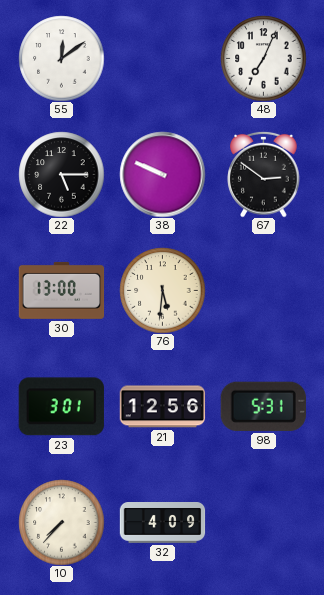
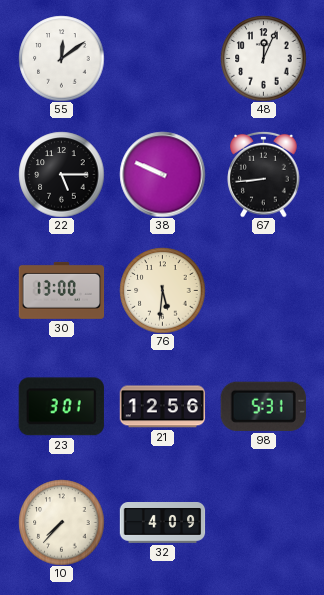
48: 7:04 -> 12:04 (263, 58)
67: 2:51 -> 8:44 (264, 174)
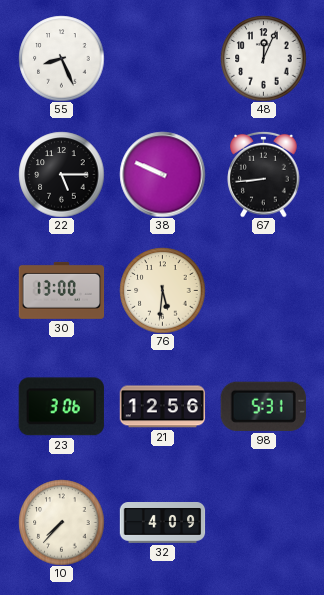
55: 12:09 -> 8:26 (61, 58)
23: 3:01 -> 3:06 (61, 407)
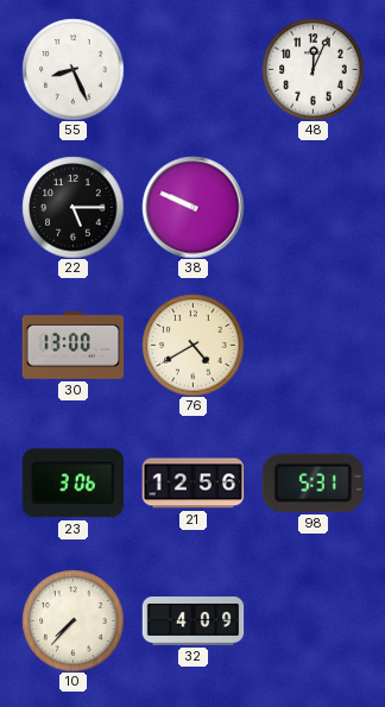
67: 8:44 -> none (264, 174)
76: 5:31 -> 4:40 (192, 345)
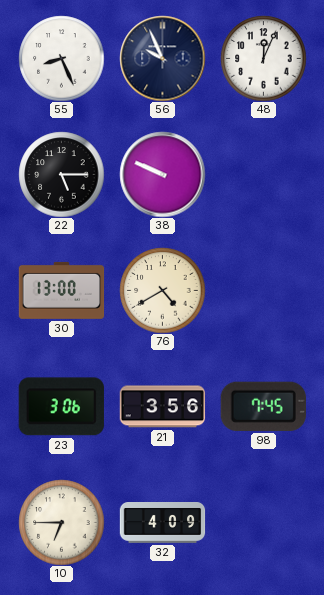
56: none -> 9:56 (162, 58)
21: 12:56 -> 3:56 (162, 407)
98: 5:31 -> 7:45 (263, 406)
10: 7:37 -> 6:45 (61, 522)
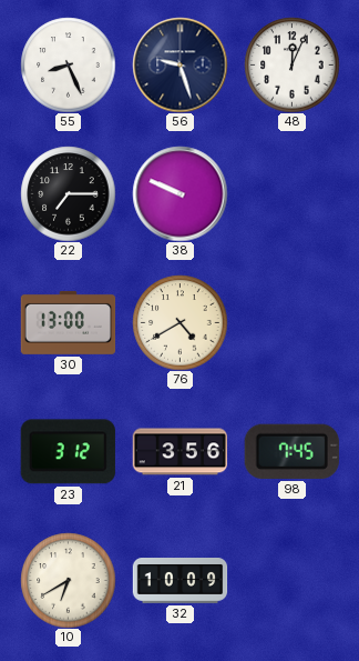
56: 9:56 -> 9:27 (179, 64)
22: 5:15 -> 7:15 (68, 193)
23: 3:06 -> 3:12 (68, 452)
10: 6:45 -> 6:40 (68, 580)
32: 4:09 -> 10:09 (179, 581)
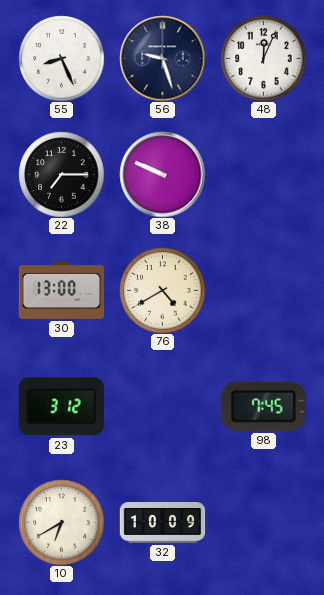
21: 3:56 -> none (179, 452)
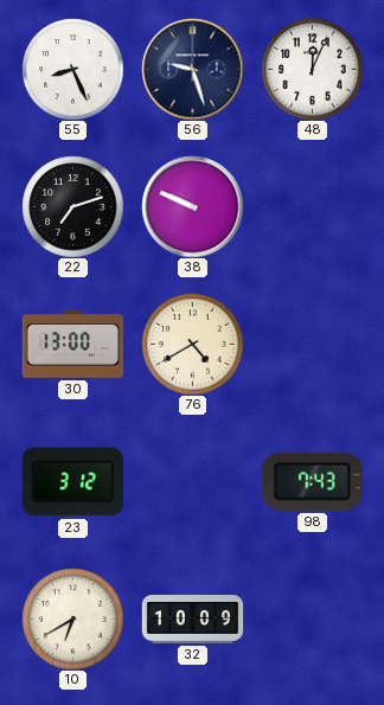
22: 7:15 -> 7:12 (72, 206)
98: 7:45 -> 7:43 (312, 481)
